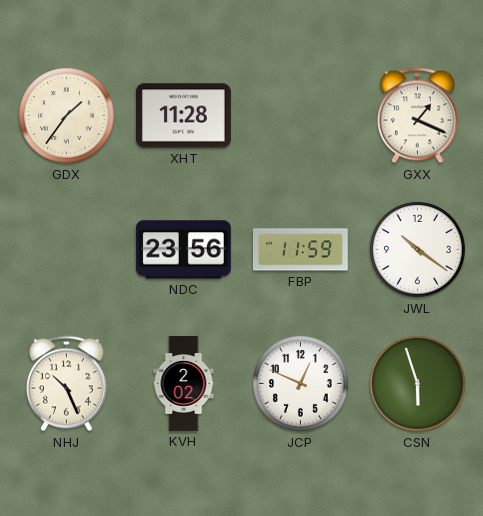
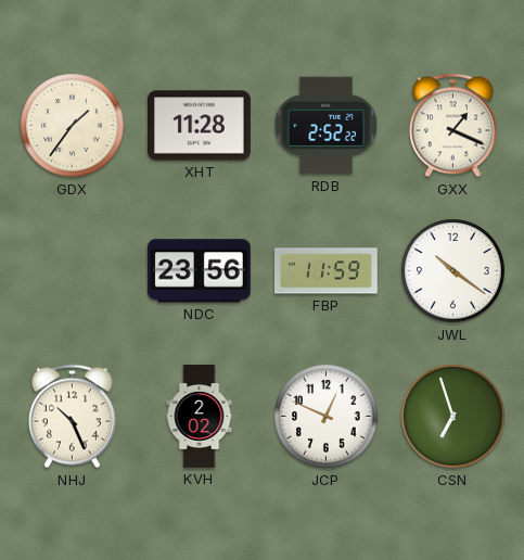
RDB: none -> 2:52 (325, 126)
CSN: 5:57 -> 6:57 (453, 417)
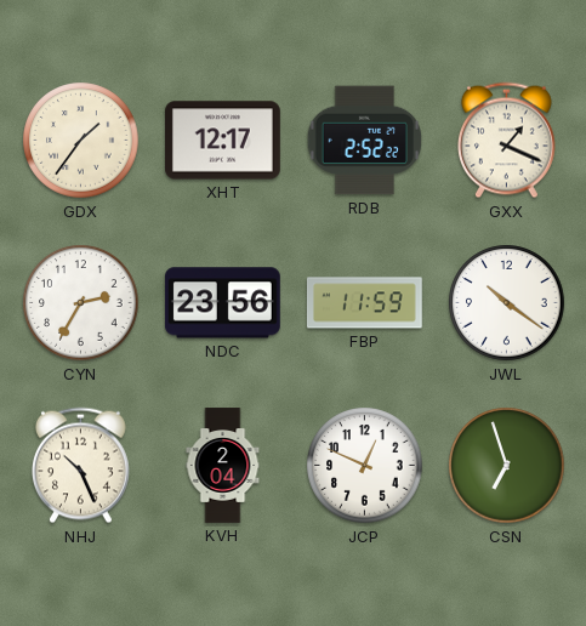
XHT: 11:28 -> 12:17 (223, 141)
CYN: none -> 2:35 (81, 303)
KVH: 2:02 -> 2:04 (223, 466)
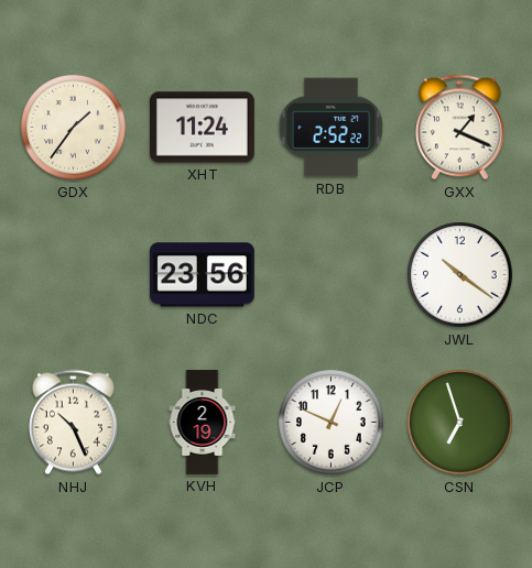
XHT: 12:17 -> 11:24 (203, 128)
CYN: 2:35 -> none (81, 303)
FBP: 11:59 -> none (365, 303)
KVH: 2:04 -> 2:19 (203, 423)
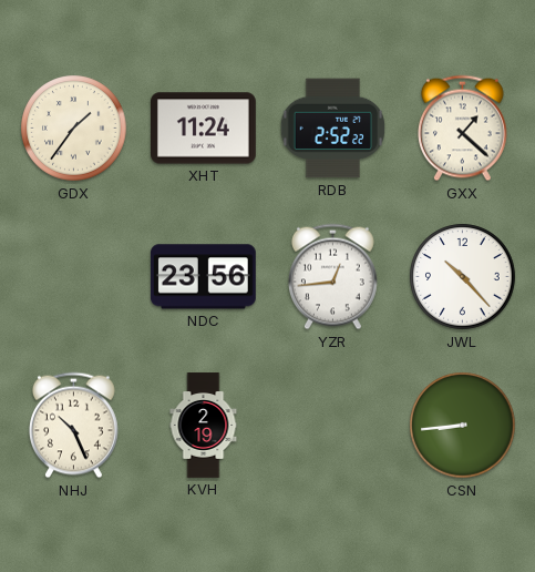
GXX: 1:19 -> 1:22 (462, 129)
YZR: none -> 12:44 (332, 277)
JWL: 10:21 -> 10:23 (463, 277)
JCP: 12:49 -> none (332, 423)
CSN: 6:57 -> 8:44 (463, 426)
